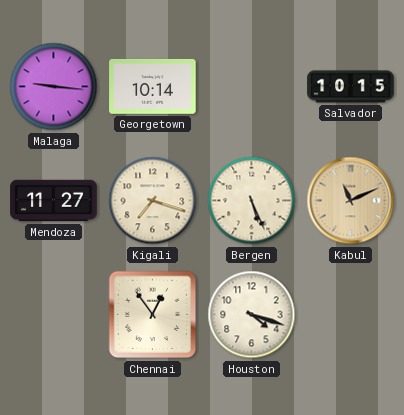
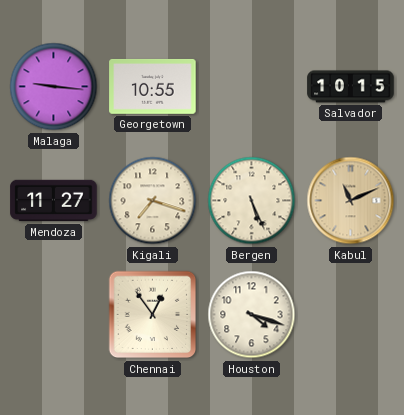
Georgetown: 10:14 -> 10:55 (153, 86)
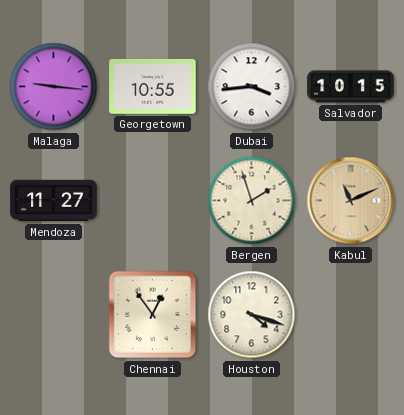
Dubai: none -> 3:44 (252, 87)
Kigali: 7:18 -> none (153, 201)
Bergen: 5:26 -> 1:57 (252, 201)
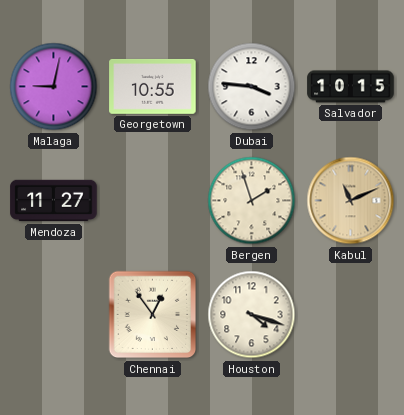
Malaga: 9:16 -> 9:02 (54, 87)
Dubai: 3:44 -> 3:46 (252, 87)
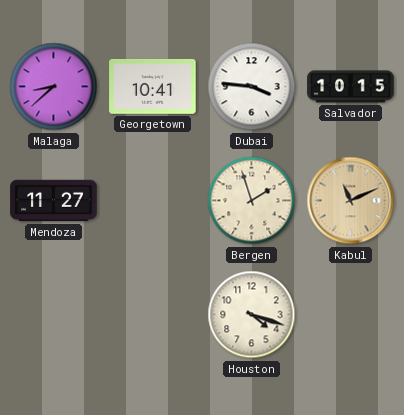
Malaga: 9:02 -> 8:38 (54, 87)
Georgetown: 10:55 -> 10:41 (153, 86)
Chennai: 12:54 -> none (153, 315)
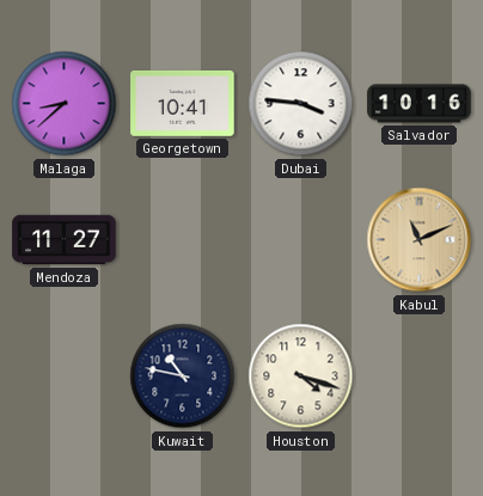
Salvador: 10:15 -> 10:16 (420, 104)
Bergen: 1:57 -> none (252, 201)
Kuwait: none -> 10:47 (183, 376)
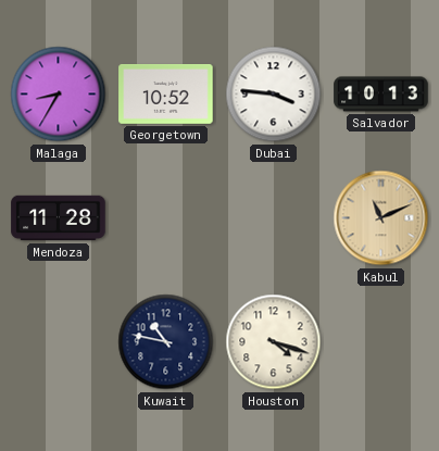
Malaga: 8:38 -> 8:35 (59, 95)
Georgetown: 10:41 -> 10:52 (166, 93)
Salvador: 10:16 -> 10:13 (381, 95)
Mendoza: 11:27 -> 11:28 (59, 218)
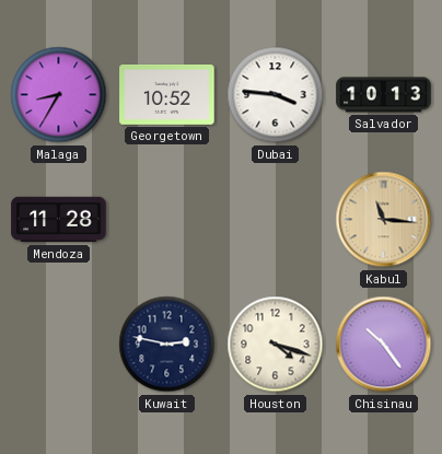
Kabul: 11:11 -> 11:16 (384, 220)
Kuwait: 10:47 -> 2:47 (167, 345)
Chisinau: none -> 10:24 (384, 345)
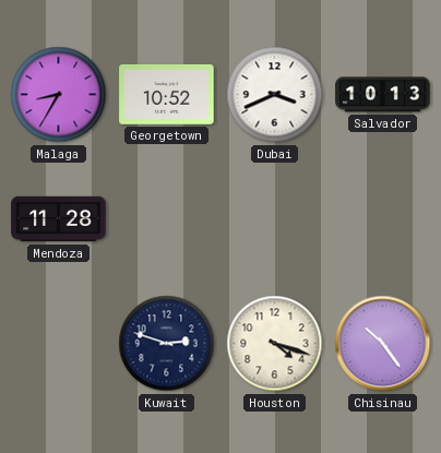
Dubai: 3:46 -> 3:41 (275, 95)
Kabul: 11:16 -> none (384, 220)
Kuwait: 2:47 -> 2:48 (167, 344)
